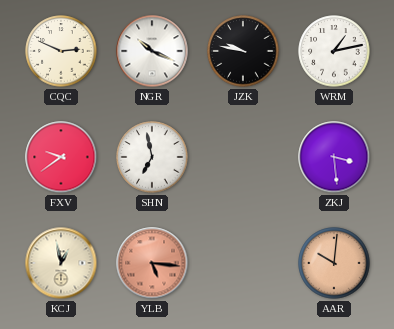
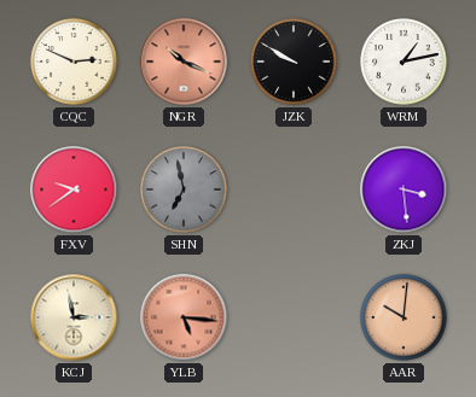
NGR dial: white -> salmon (184, 62)
JZK: 9:47 -> 9:50 (294, 62)
SHN dial: white -> grey (184, 189)
KCJ: 12:58 -> 2:58 (74, 317)
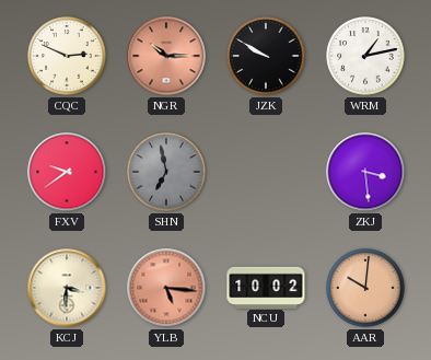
NGR: 10:19 -> 10:15 (166, 56)
KCJ: 2:58 -> 3:31 (67, 288)
NCU: none -> 10:02 (266, 287)
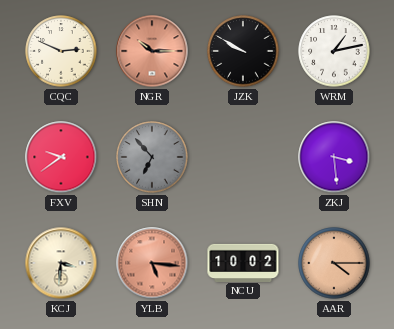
SHN: 6:58 -> 6:53 (152, 157)
AAR: 10:01 -> 4:15 (334, 263)
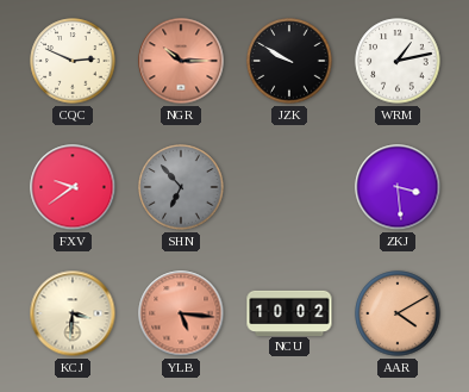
AAR: 4:15 -> 4:10 (398, 313)
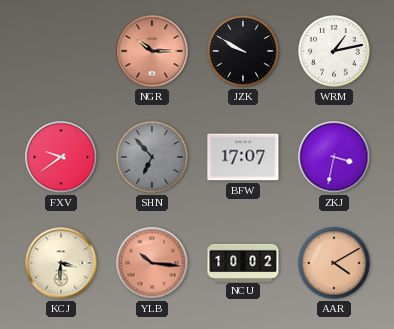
CQC: 2:49 -> none (73, 61)
BFW: none -> 17:07 (243, 157)
ZKJ: 3:29 -> 3:32 (334, 157)
YLB: 5:16 -> 10:16 (152, 263)
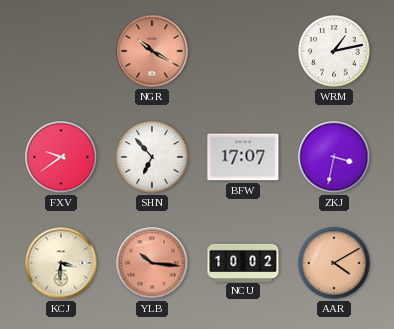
NGR: 10:15 -> 10:20 (152, 51)
JZK: 9:50 -> none (243, 51)
SHN dial: grey -> white (152, 157)
